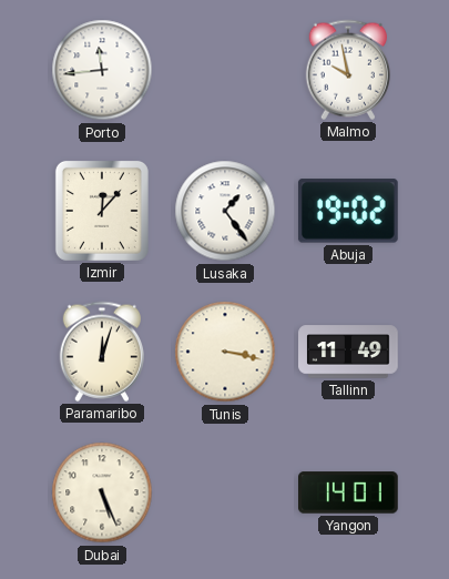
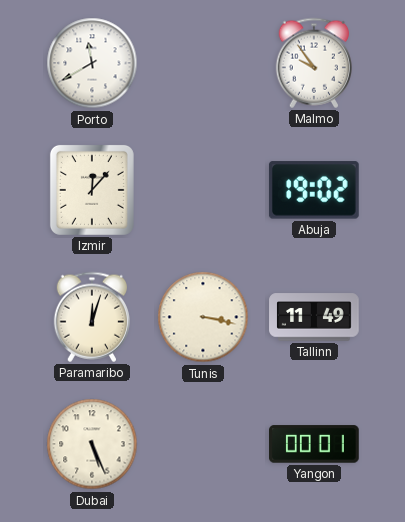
Porto: 11:44 -> 11:40 (92, 63)
Malmo: 9:58 -> 9:54 (313, 63)
Lusaka: 1:24 -> none (225, 211)
Yangon: 14:01 -> 00:01 (315, 444)
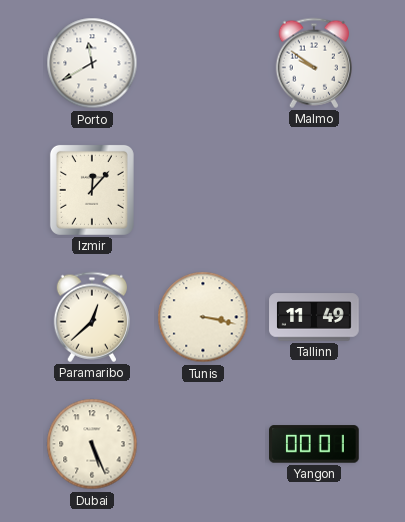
Malmo: 9:54 -> 9:51 (313, 63)
Abuja: 19:02 -> none (314, 190)
Paramaribo: 12:03 -> 12:38 (91, 317)
